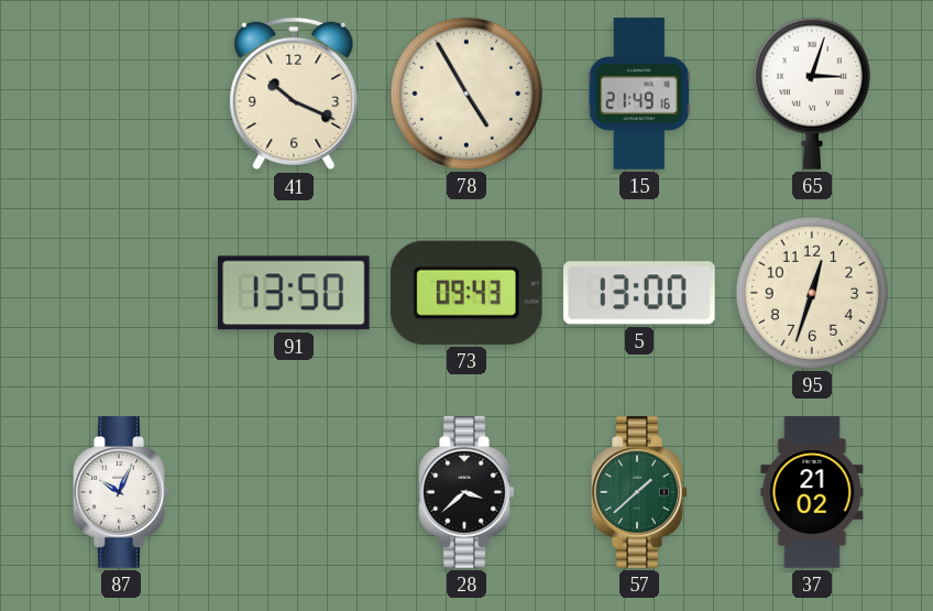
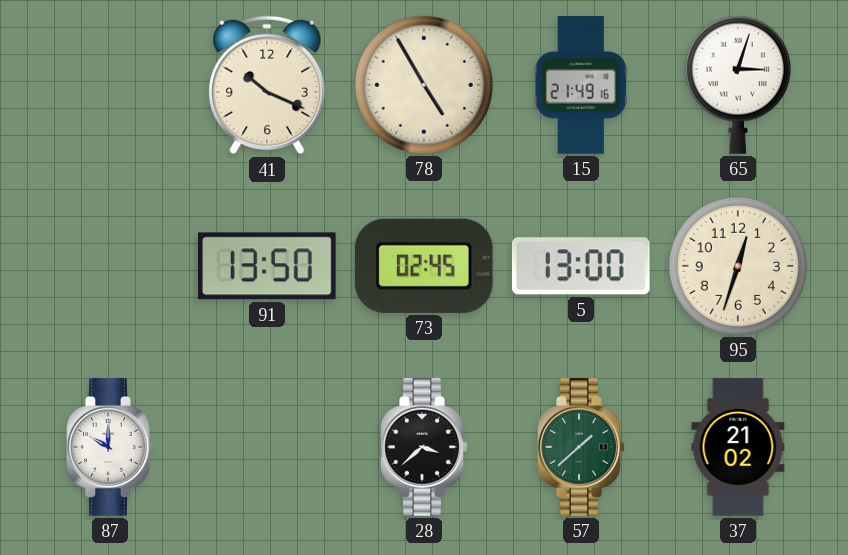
73: 09:43 -> 02:45 (424, 266)
87: 10:04 -> 10:00 (110, 447)
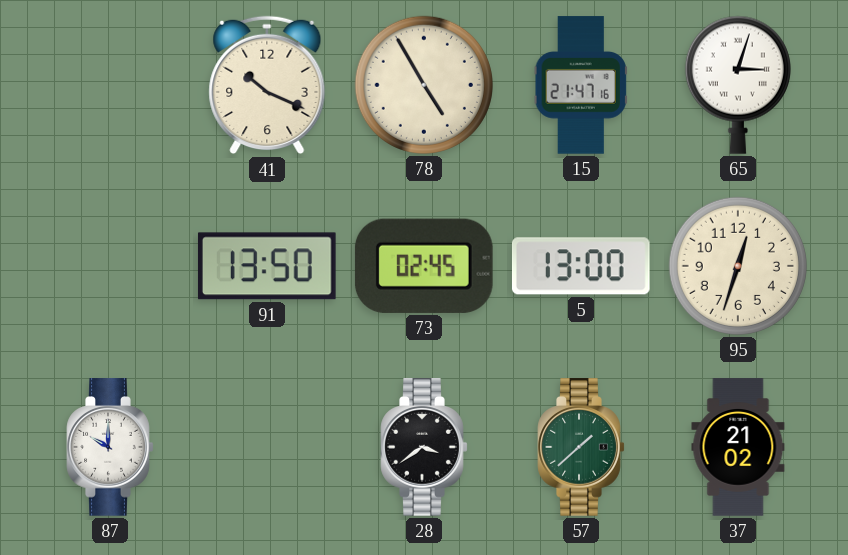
15: 21:49 -> 21:47 (581, 85)
28: 3:38 -> 3:39 (424, 447)
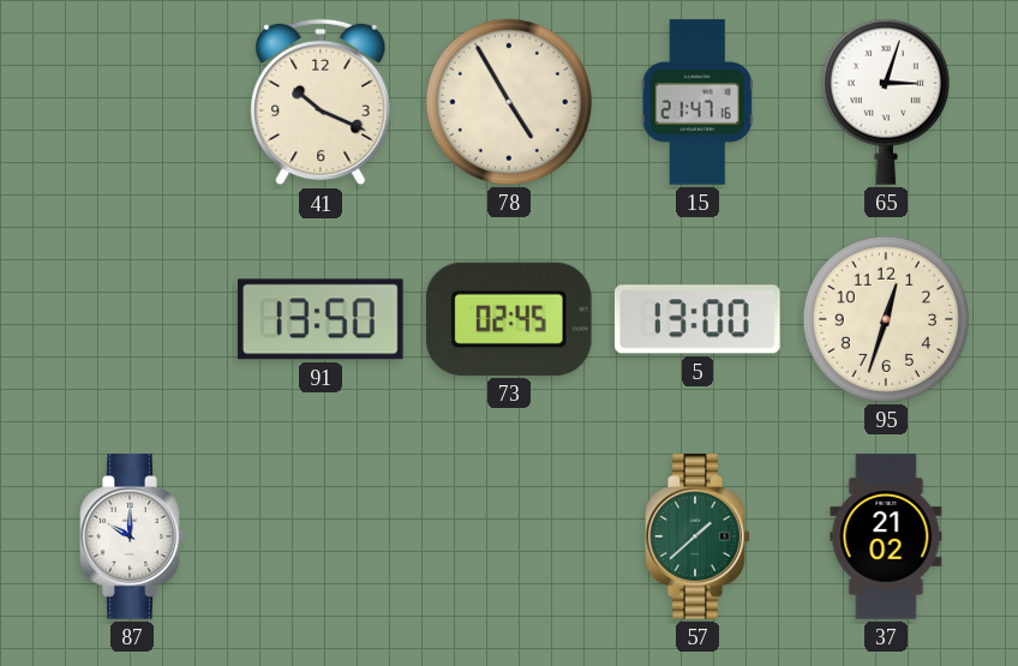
28: 3:39 -> none (424, 447)
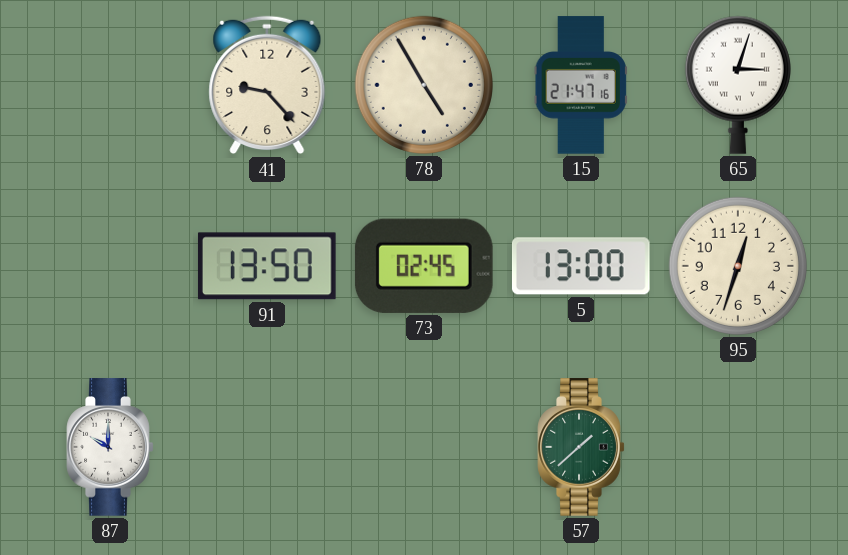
41: 10:19 -> 9:23 (267, 85)
37: 21:02 -> none (886, 536)
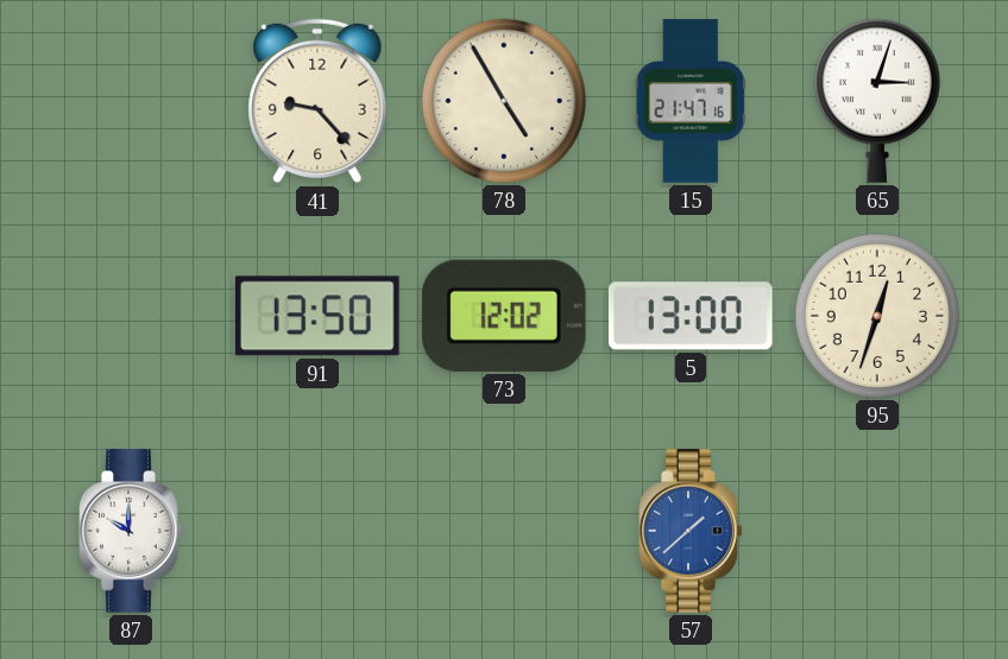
73: 02:45 -> 12:02 (504, 316)
57 dial: green -> blue (691, 531)
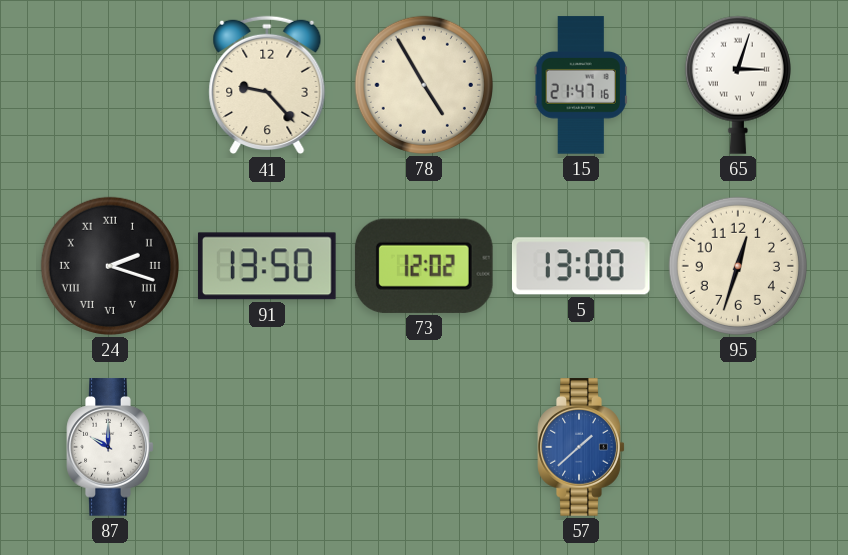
24: none -> 2:18 (110, 266)
